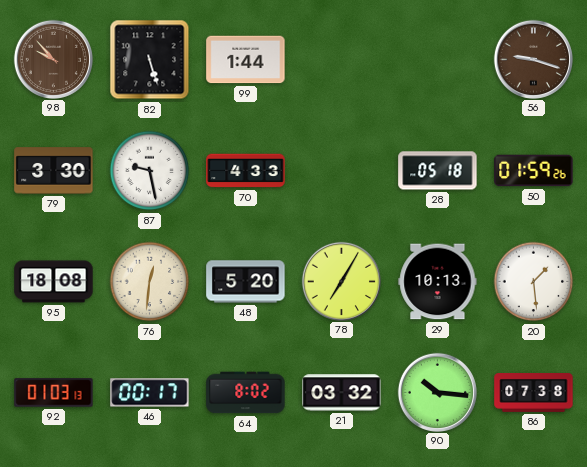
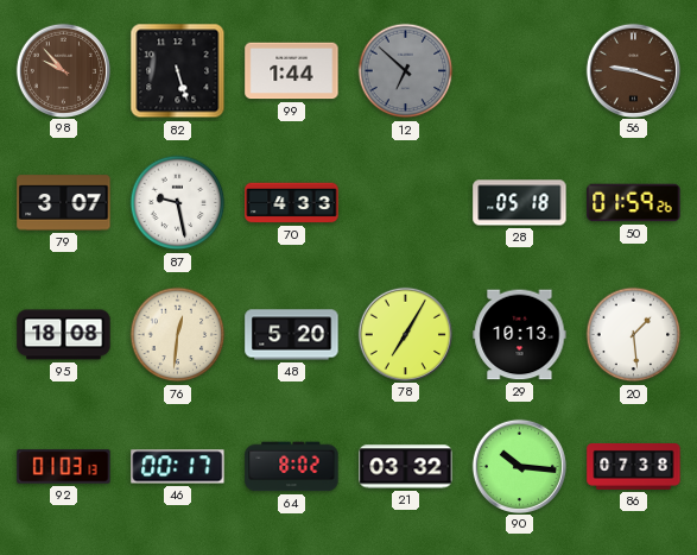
12: none -> 6:52 (406, 71)
79: 3:30 -> 3:07 (64, 203)
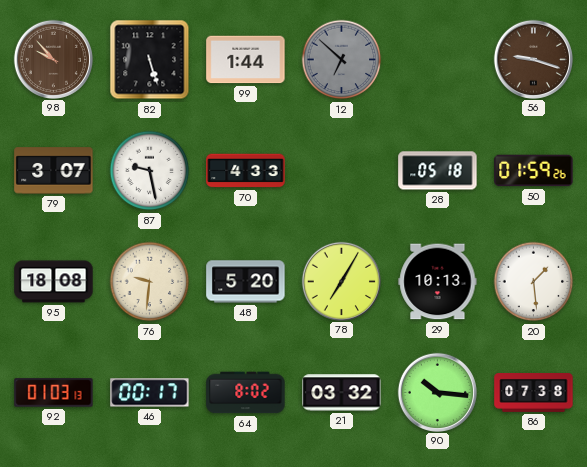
76: 12:31 -> 9:31 (150, 282)
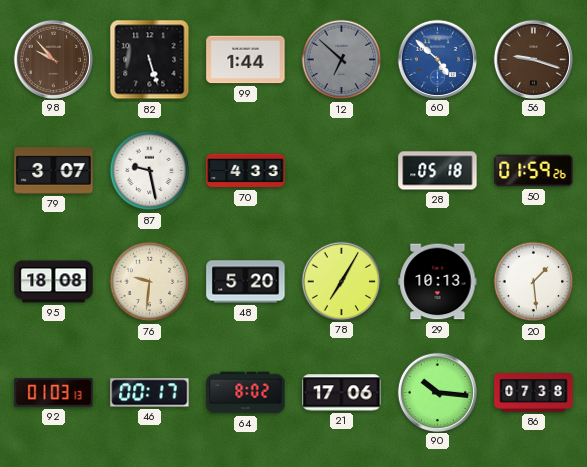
60: none -> 4:52 (437, 59)
21: 03:32 -> 17:06 (342, 393)
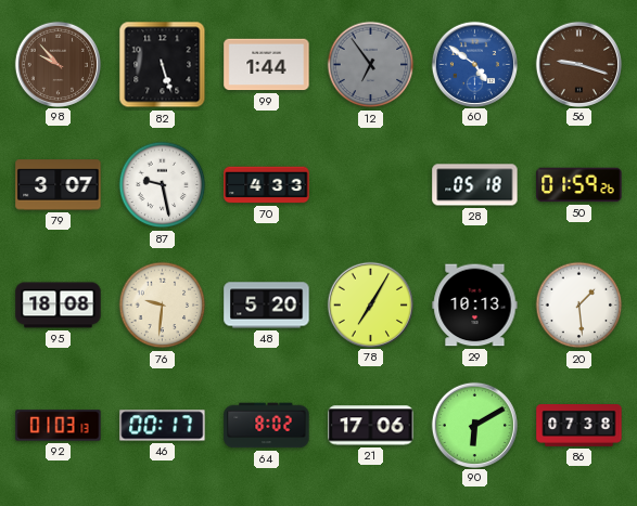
12: 6:52 -> 6:54 (371, 65)
60: 4:52 -> 4:51 (474, 64)
90: 10:16 -> 6:10 (474, 425)
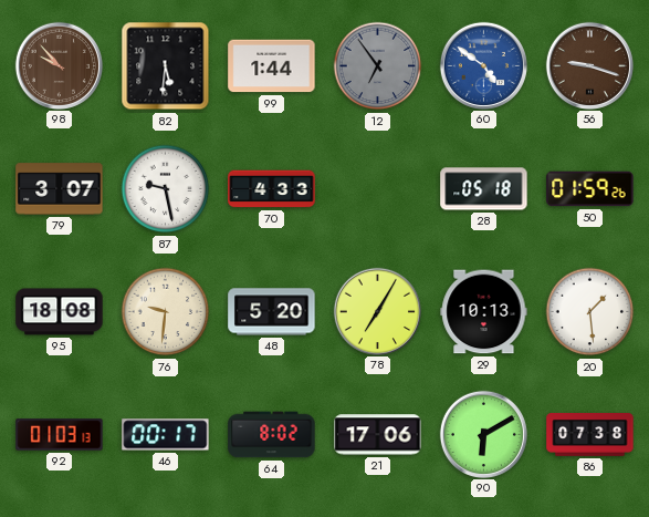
82: 5:27 -> 5:31 (166, 66)
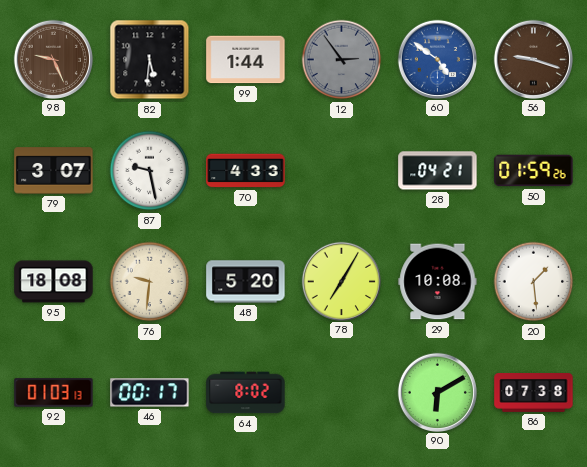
98: 9:53 -> 9:26 (53, 59)
12: 6:54 -> 2:54 (342, 60)
28: 05:18 -> 04:21 (438, 171)
29: 10:13 -> 10:08 (438, 282)
21: 17:06 -> none (378, 435)
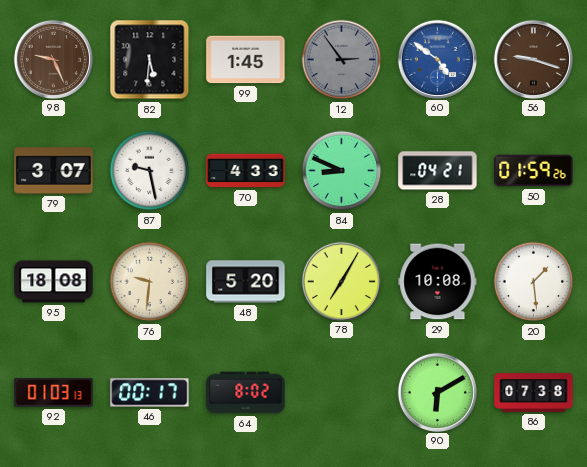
99: 1:44 -> 1:45 (246, 60)
84: none -> 8:49 (342, 171)
